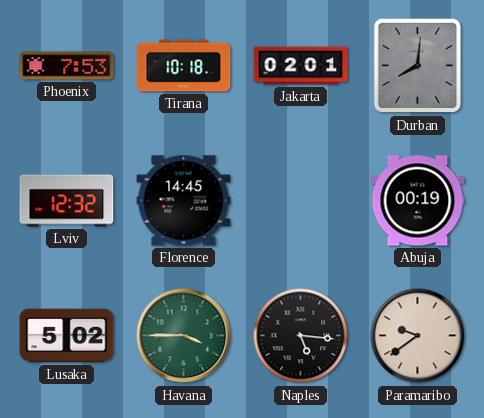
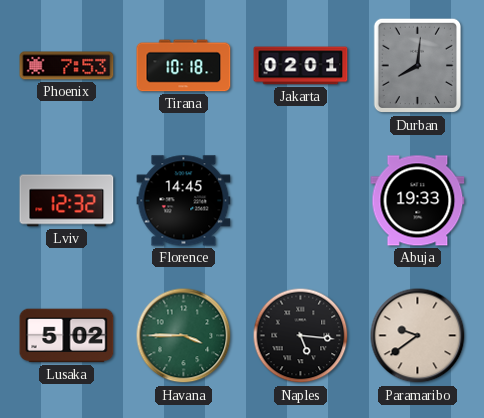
Abuja: 00:19 -> 19:33 (418, 201)
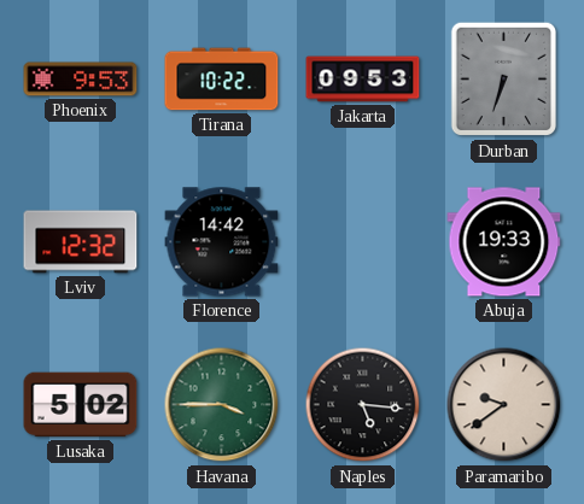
Phoenix: 7:53 -> 9:53 (81, 80)
Tirana: 10:18 -> 10:22 (222, 80)
Jakarta: 02:01 -> 09:53 (363, 80)
Durban: 8:01 -> 6:33 (503, 80)
Florence: 14:45 -> 14:42 (222, 242)
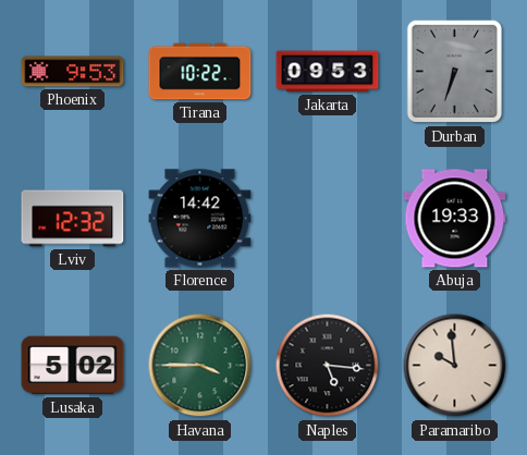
Paramaribo: 9:39 -> 9:59 (455, 366)
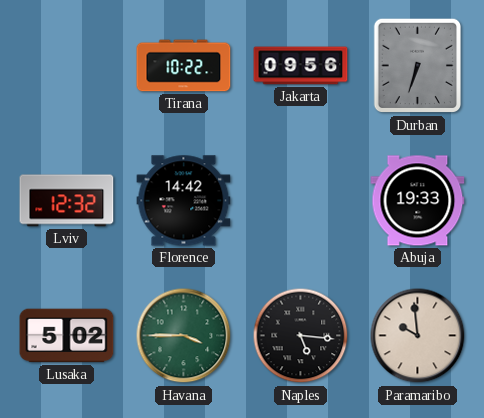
Phoenix: 9:53 -> none (73, 72)
Jakarta: 09:53 -> 09:56 (301, 66)
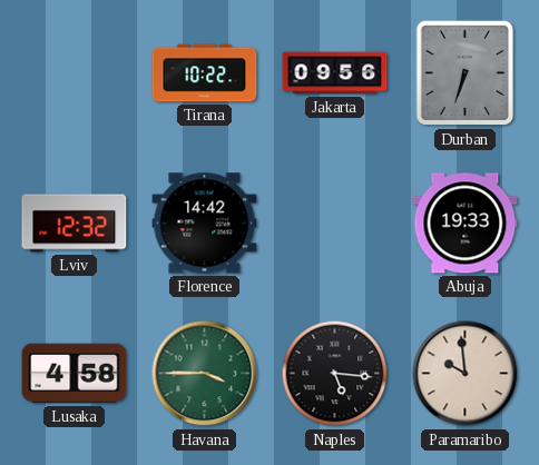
Lusaka: 5:02 -> 4:58 (75, 374)
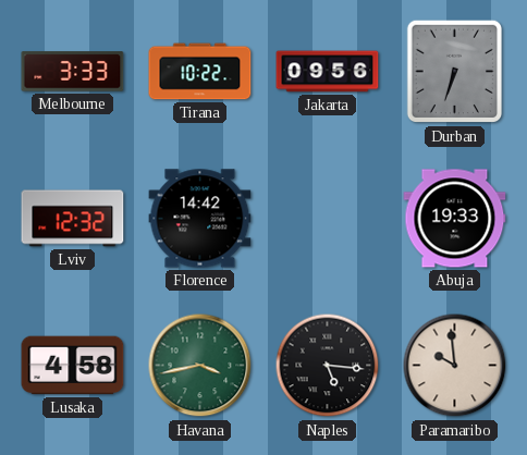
Melbourne: none -> 3:33 (73, 72)
Havana: 3:45 -> 3:43 (200, 366)
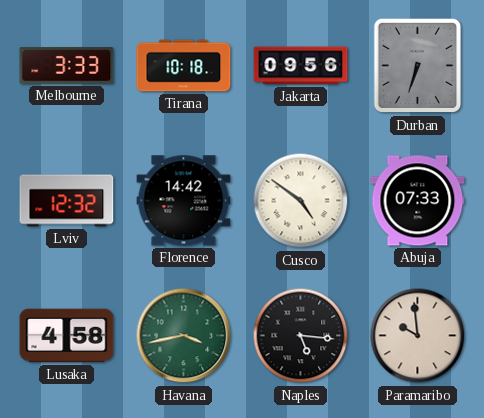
Tirana: 10:22 -> 10:18 (184, 66)
Cusco: none -> 4:51 (301, 201)
Abuja: 19:33 -> 07:33 (418, 201)
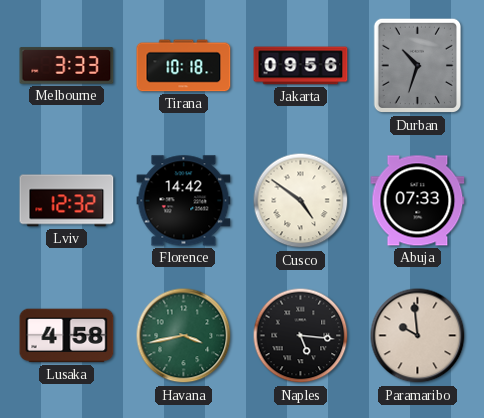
Durban: 6:33 -> 10:33 (417, 66)
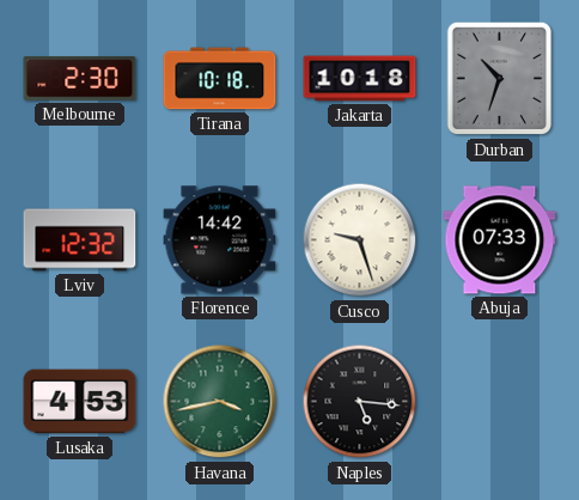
Melbourne: 3:33 -> 2:30 (80, 79)
Jakarta: 09:56 -> 10:18 (360, 79)
Cusco: 4:51 -> 9:27 (360, 240)
Lusaka: 4:58 -> 4:53 (80, 402)
Paramaribo: 9:59 -> none (418, 336)
